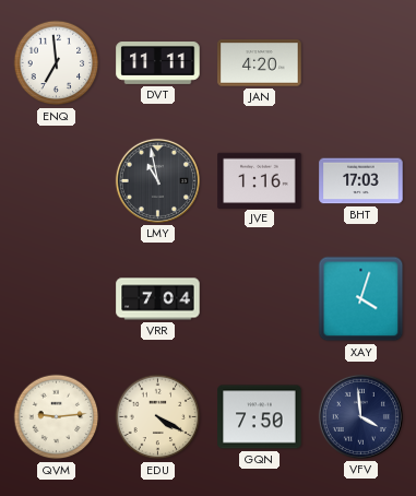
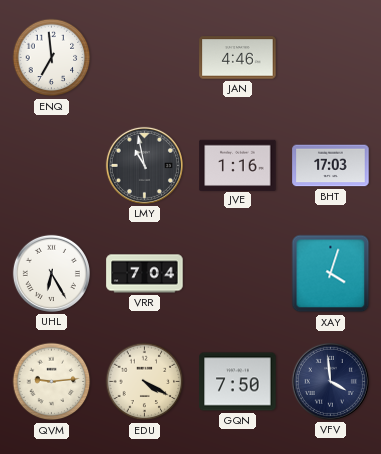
DVT: 11:11 -> none (158, 63)
JAN: 4:20 -> 4:46 (238, 58)
UHL: none -> 6:25 (51, 273)
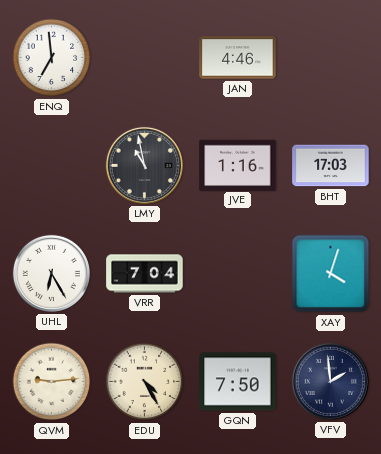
EDU: 4:20 -> 4:25 (145, 382)
VFV: 3:59 -> 1:59 (330, 381)
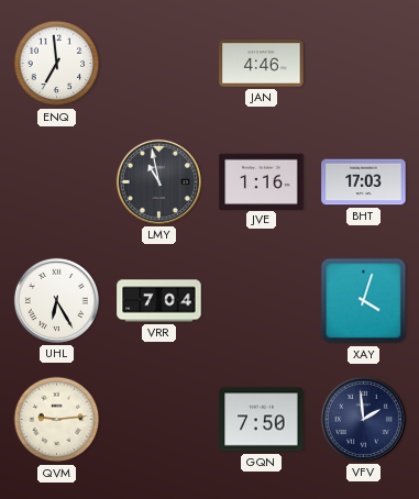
EDU: 4:25 -> none (145, 382)
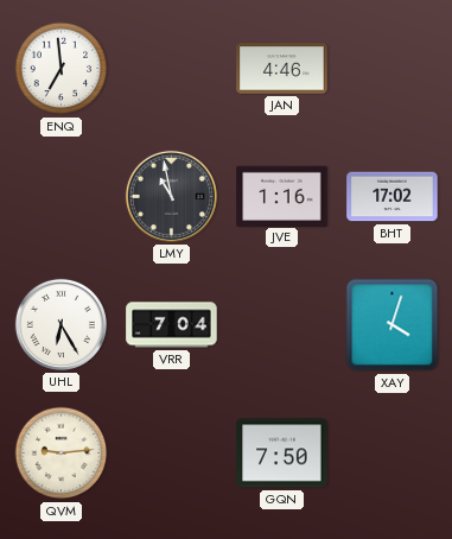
BHT: 17:03 -> 17:02 (393, 197)
VFV: 1:59 -> none (363, 419)
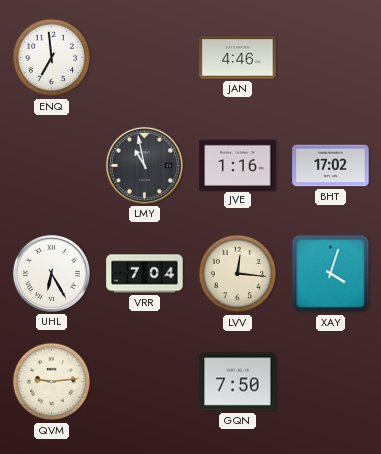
LVV: none -> 12:16 (238, 274)
